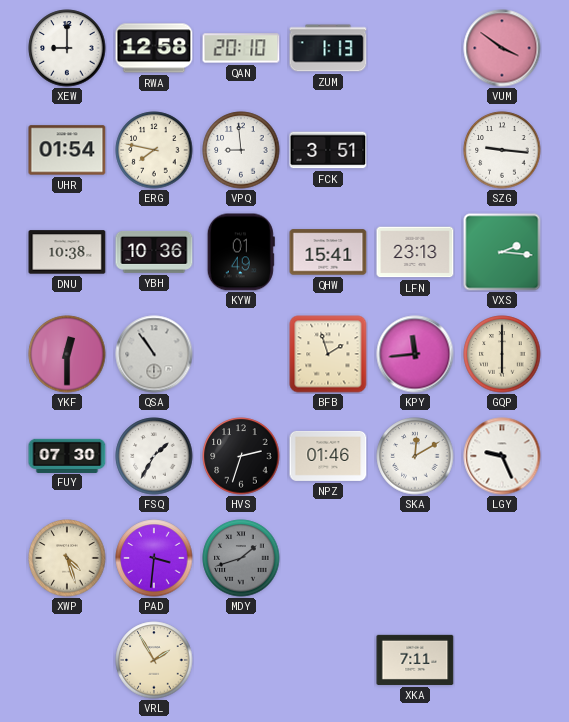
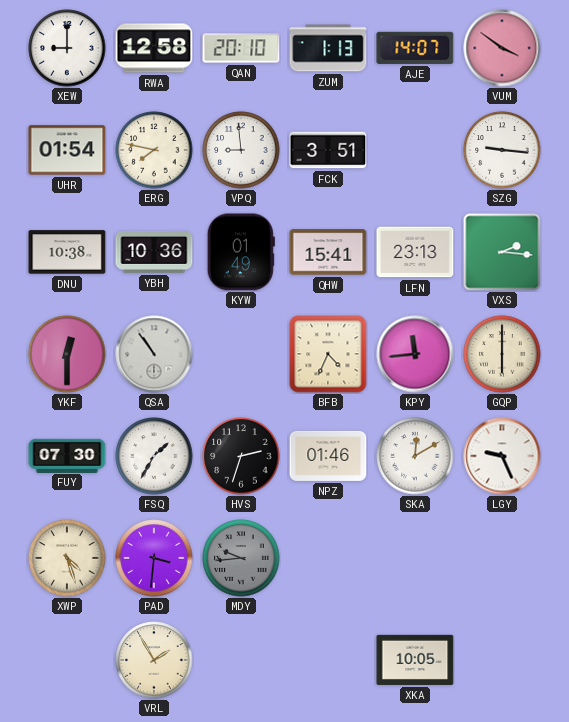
AJE: none -> 14:07 (415, 48)
BFB: 1:57 -> 4:34 (328, 354)
MDY: 1:42 -> 9:44 (241, 558)
XKA: 7:11 -> 10:05 (415, 660)
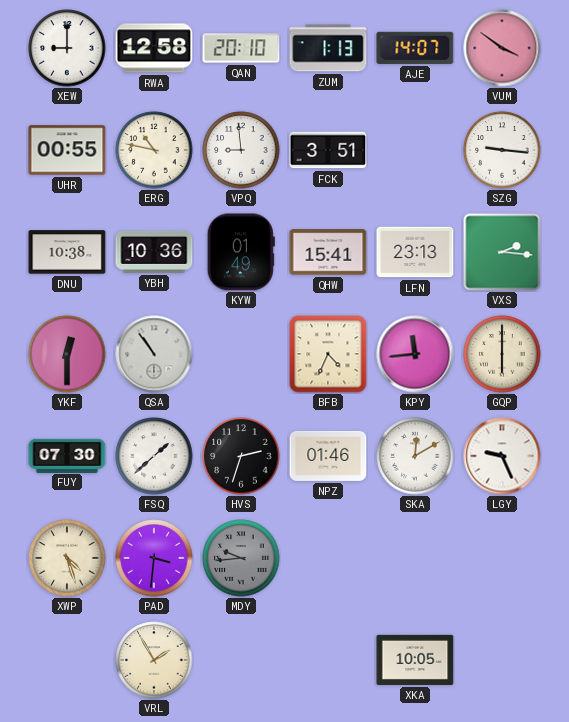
UHR: 01:54 -> 00:55 (67, 150)
ERG: 7:47 -> 10:47 (154, 150)
FSQ: 1:35 -> 1:38 (154, 456)
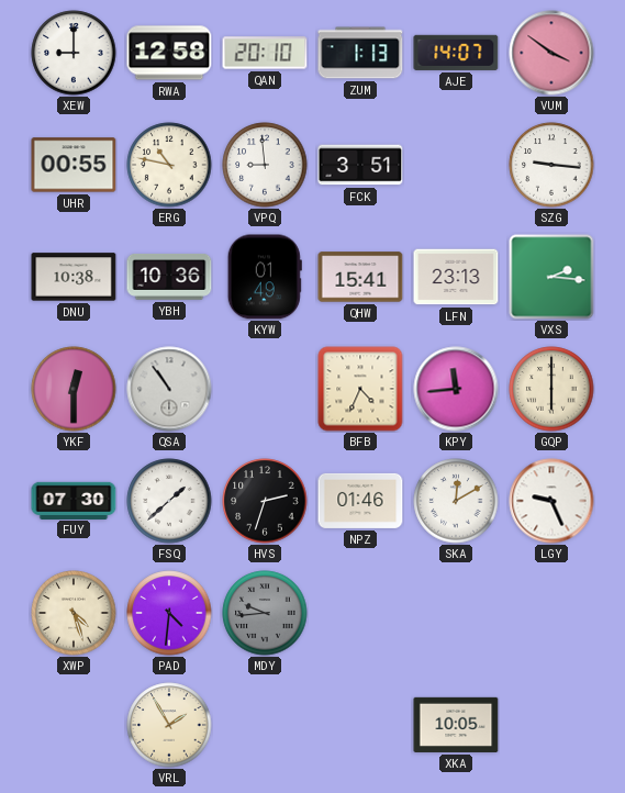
PAD: 3:31 -> 4:31 (169, 613)
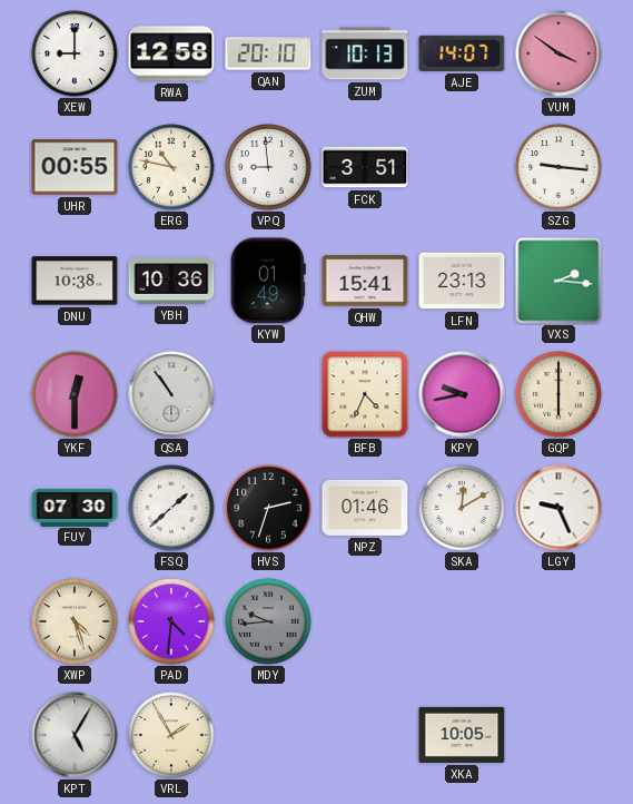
ZUM: 1:13 -> 10:13 (365, 53)
KPY: 11:44 -> 9:43 (462, 394)
KPT: none -> 5:05 (75, 735)
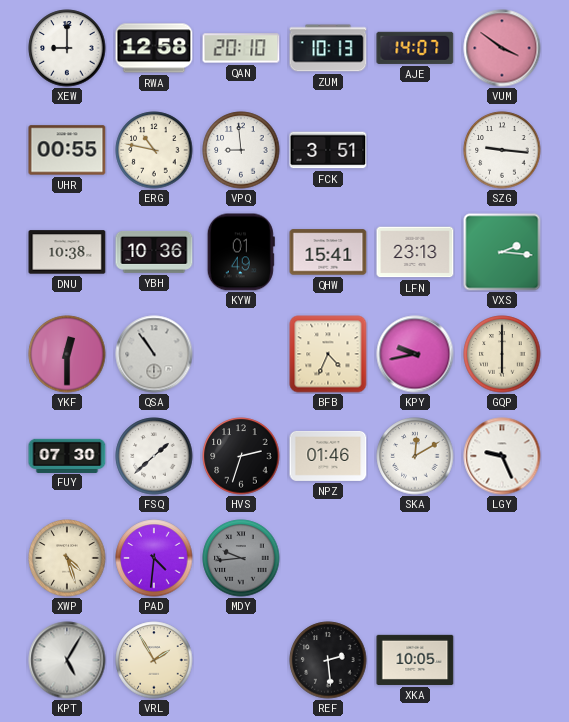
REF: none -> 2:29 (328, 660)
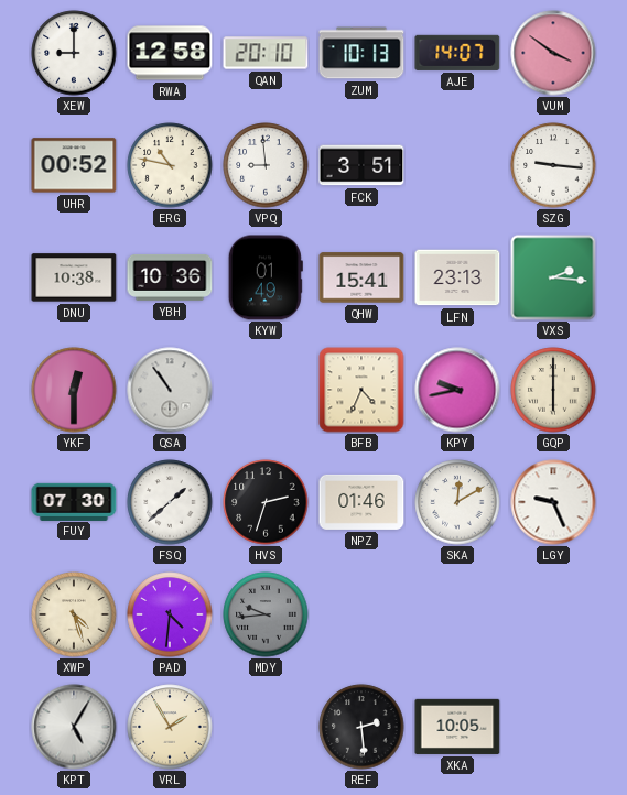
UHR: 00:55 -> 00:52 (74, 165)
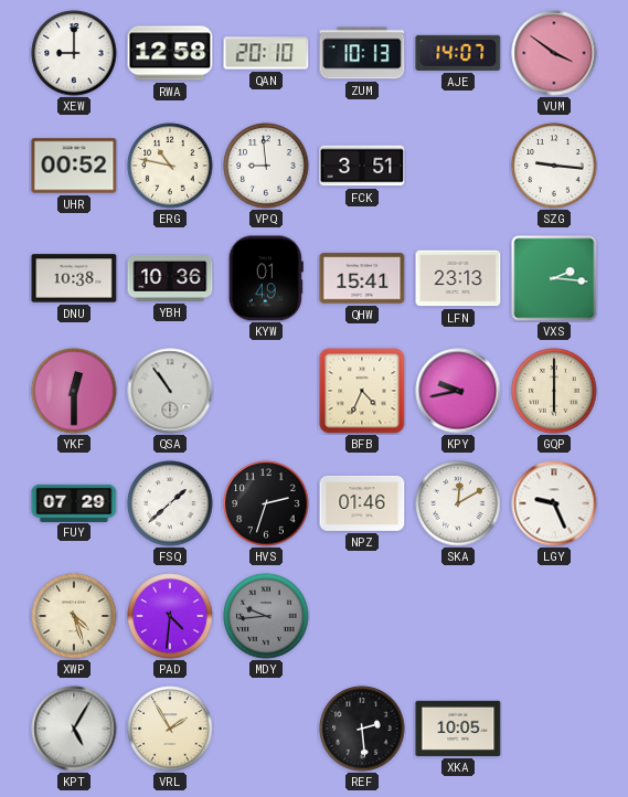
FUY: 07:30 -> 07:29 (74, 502)
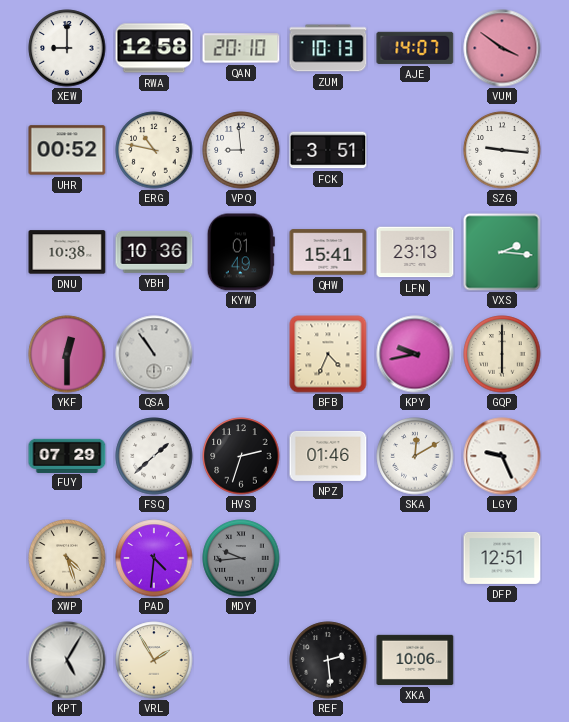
DFP: none -> 12:51 (502, 558)
XKA: 10:05 -> 10:06 (415, 660)
